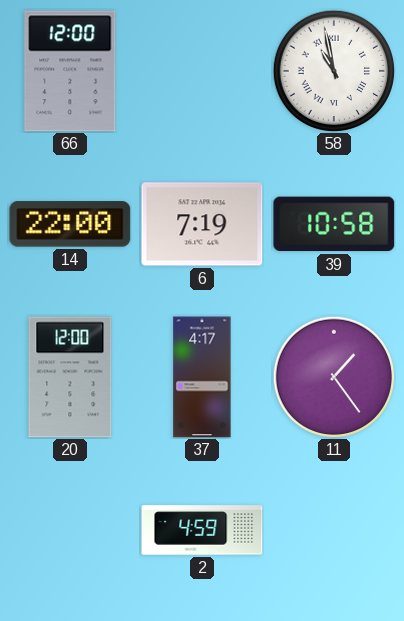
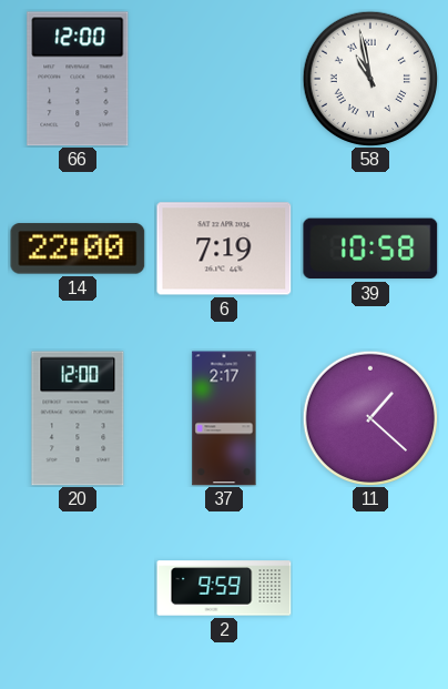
37: 4:17 -> 2:17 (224, 418)
11: 1:24 -> 1:22 (369, 417)
2: 4:59 -> 9:59 (224, 588)
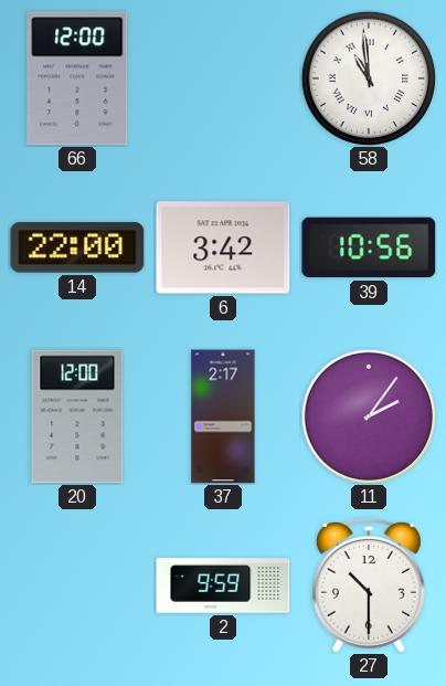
58: 10:58 -> 10:59 (368, 77)
6: 7:19 -> 3:42 (223, 247)
39: 10:58 -> 10:56 (369, 247)
11: 1:22 -> 2:06 (368, 415)
27: none -> 10:30 (369, 585)
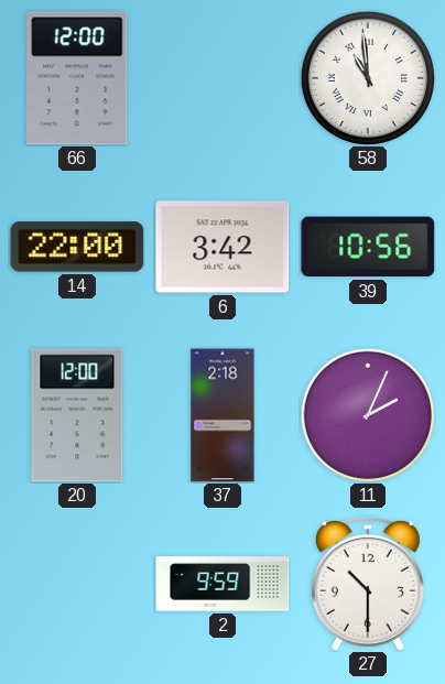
37: 2:17 -> 2:18 (223, 415)
11: 2:06 -> 2:04 (367, 414)
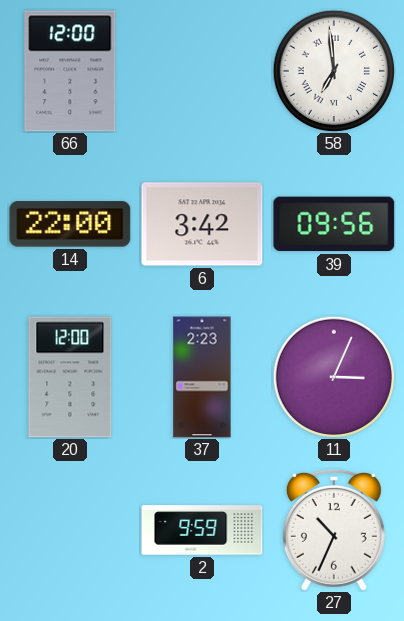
58: 10:59 -> 6:59 (333, 70)
39: 10:56 -> 09:56 (334, 224)
37: 2:18 -> 2:23 (202, 377)
11: 2:04 -> 3:04 (333, 376)
27: 10:30 -> 10:34 (334, 530)
